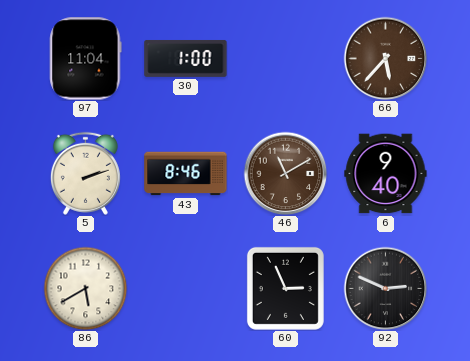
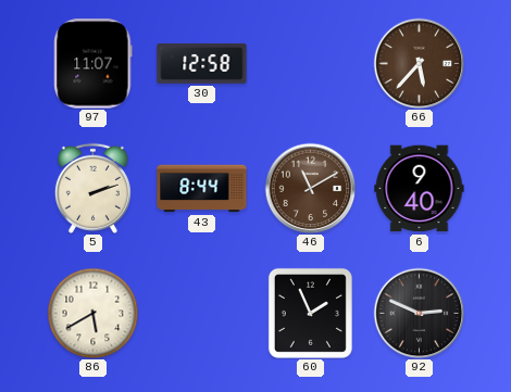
97: 11:04 -> 11:07 (94, 64)
30: 1:00 -> 12:58 (202, 63)
43: 8:46 -> 8:44 (202, 189)
60: 2:56 -> 1:56 (310, 313)
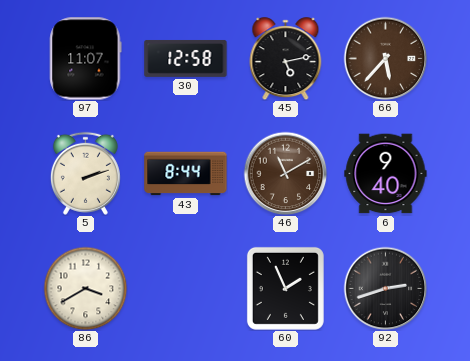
45: none -> 5:13 (286, 59)
86: 5:40 -> 3:40 (85, 288)
92: 2:49 -> 2:42 (385, 288)
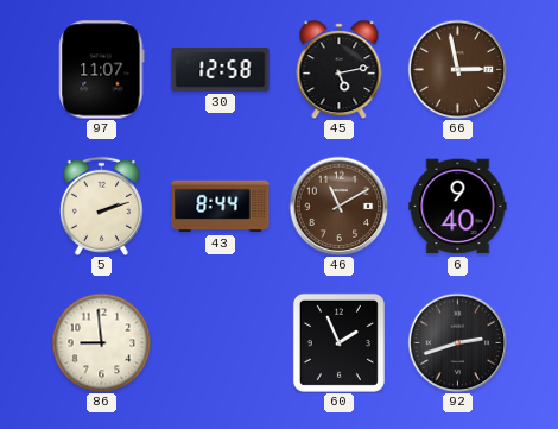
66: 5:37 -> 2:58 (457, 69)
86: 3:40 -> 8:59 (101, 342)
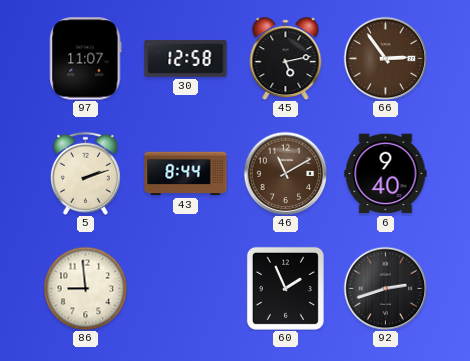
66: 2:58 -> 2:54 (385, 58)
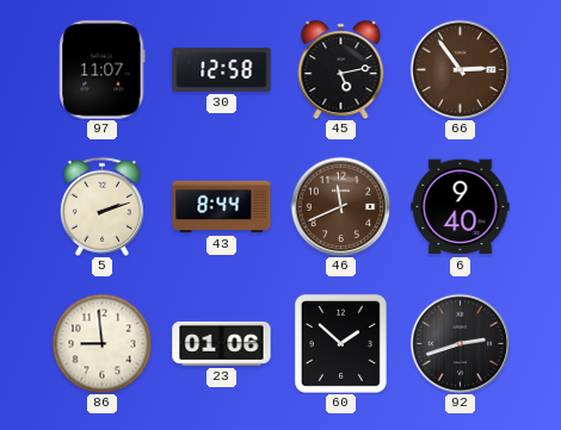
46: 11:10 -> 11:41 (340, 206)
23: none -> 01:06 (222, 343)
60: 1:56 -> 1:52 (340, 343)
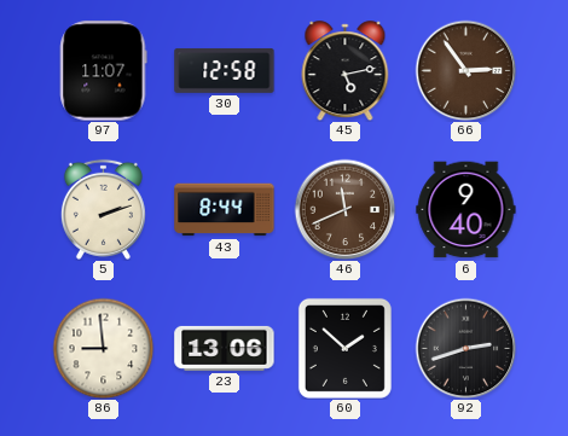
23: 01:06 -> 13:06 (225, 348)
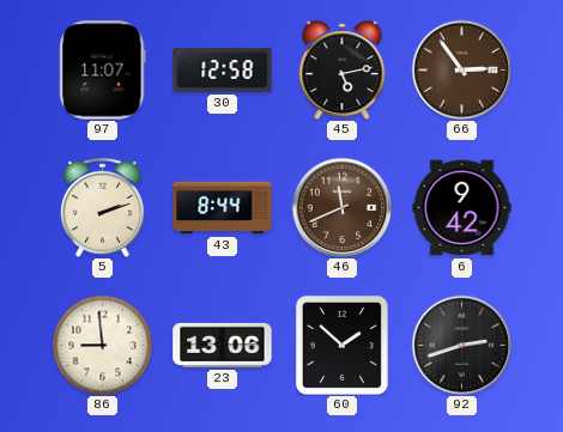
6: 9:40 -> 9:42 (462, 208)
